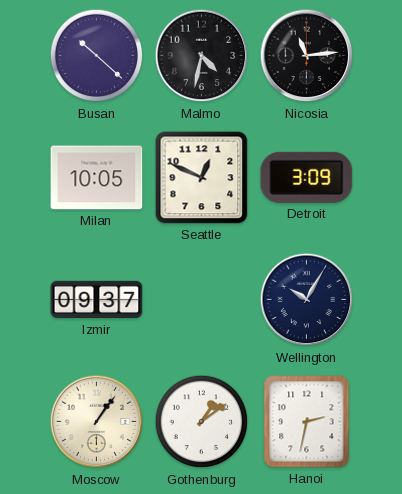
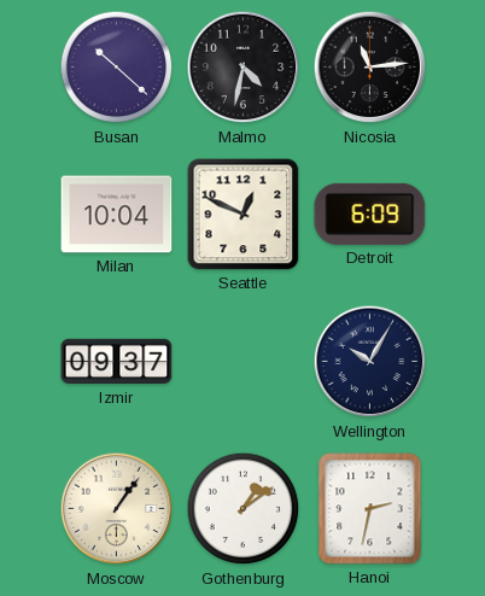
Milan: 10:05 -> 10:04 (117, 215)
Detroit: 3:09 -> 6:09 (370, 214)
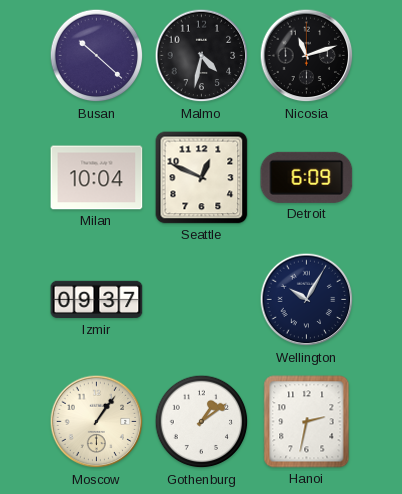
Nicosia: 11:14 -> 11:12 (307, 56)
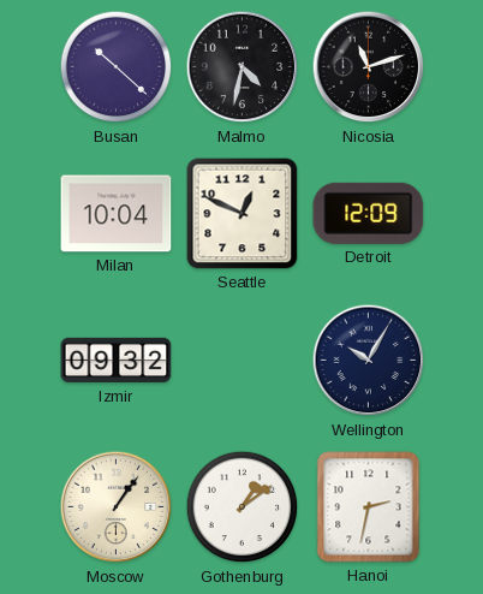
Detroit: 6:09 -> 12:09 (369, 213)
Izmir: 09:37 -> 09:32 (117, 361)
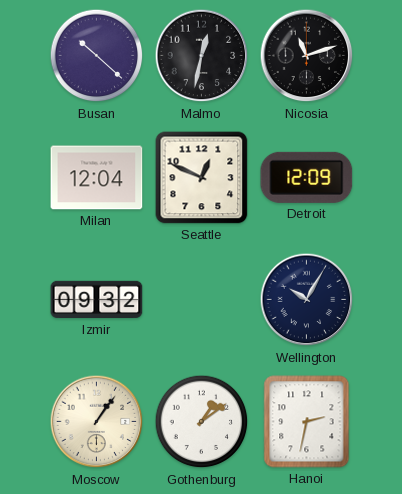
Malmo: 4:32 -> 12:32 (202, 56)
Milan: 10:04 -> 12:04 (97, 178)
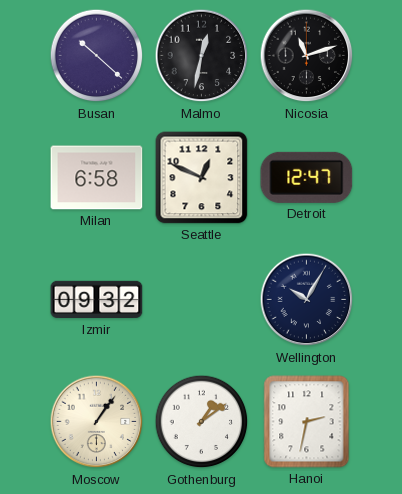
Milan: 12:04 -> 6:58 (97, 178)
Detroit: 12:09 -> 12:47 (307, 177)
